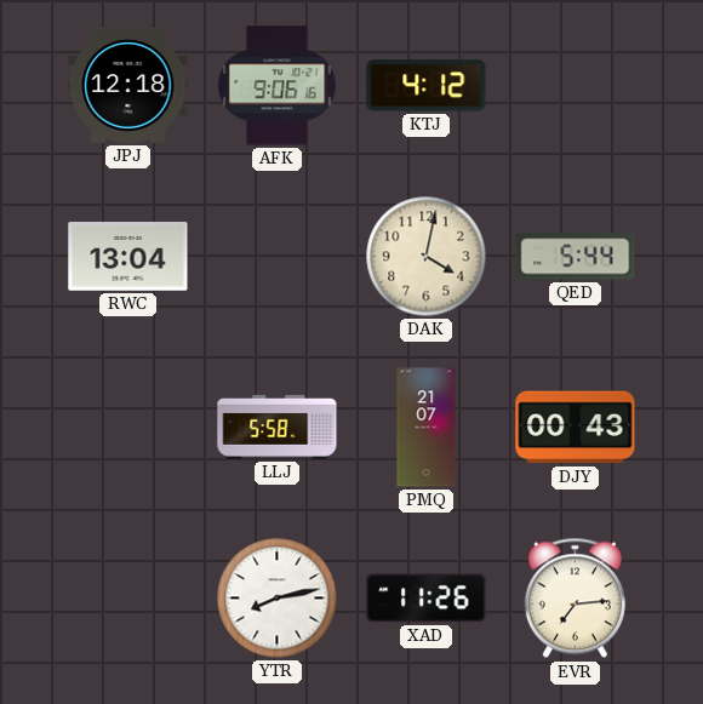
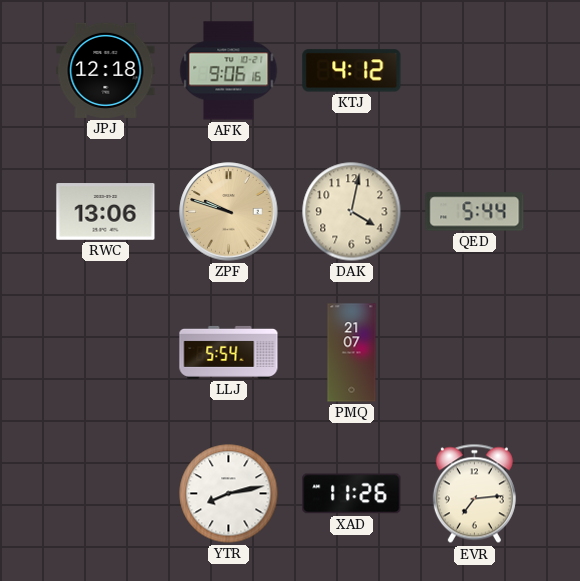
RWC: 13:04 -> 13:06 (106, 212)
ZPF: none -> 9:48 (229, 212)
LLJ: 5:58 -> 5:54 (229, 352)
DJY: 00:43 -> none (576, 428)
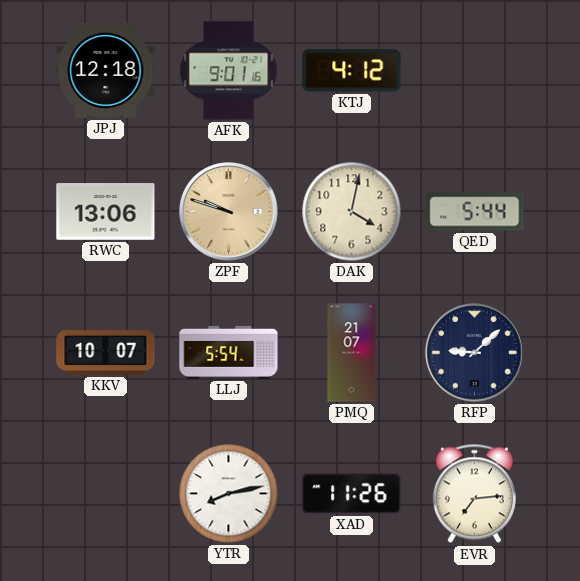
AFK: 9:06 -> 9:01 (229, 71)
KKV: none -> 10:07 (106, 353)
RFP: none -> 9:08 (475, 353)
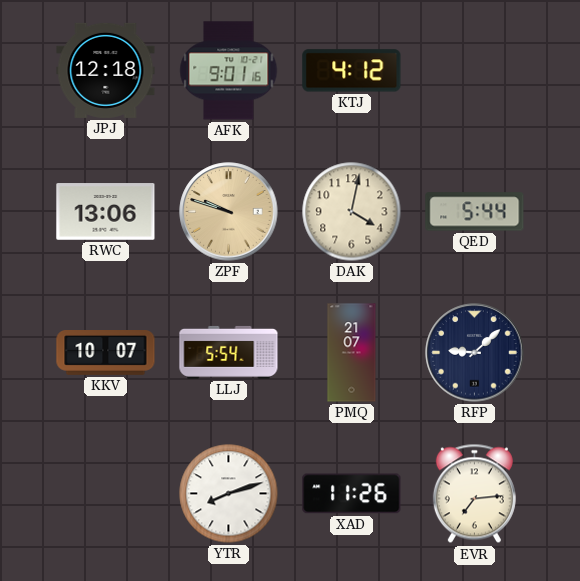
YTR: 8:13 -> 8:12 (229, 494)
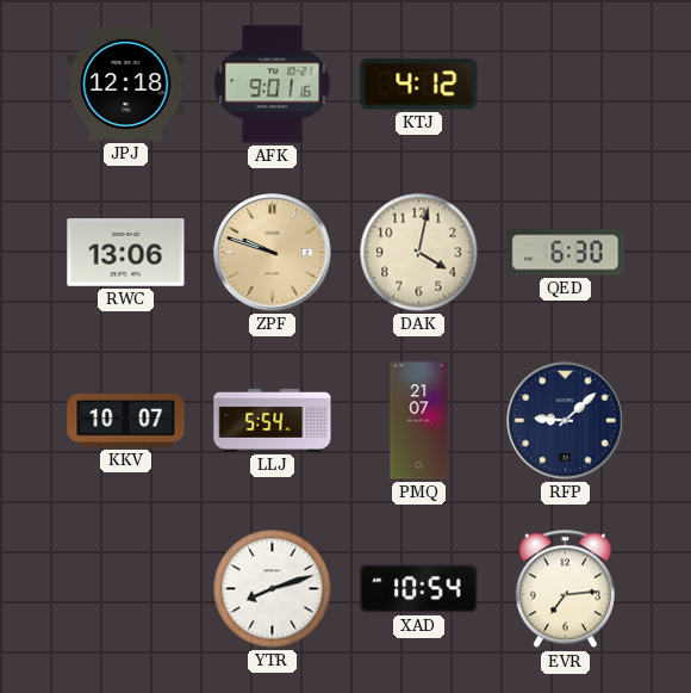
QED: 5:44 -> 6:30 (566, 253)
XAD: 11:26 -> 10:54 (419, 589)
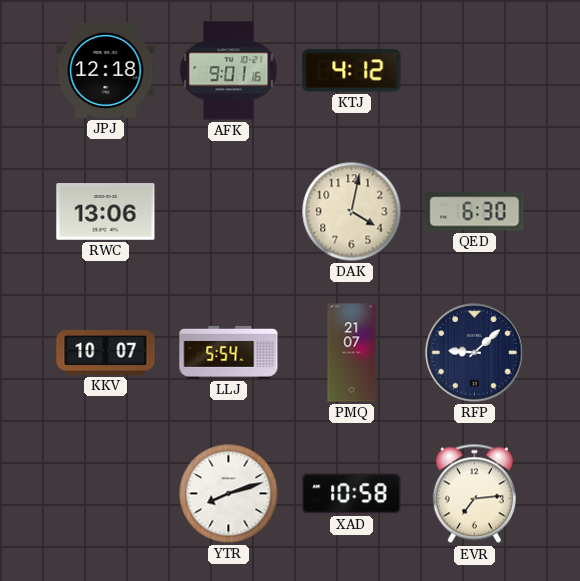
ZPF: 9:48 -> none (273, 253)
XAD: 10:54 -> 10:58 (352, 494)
